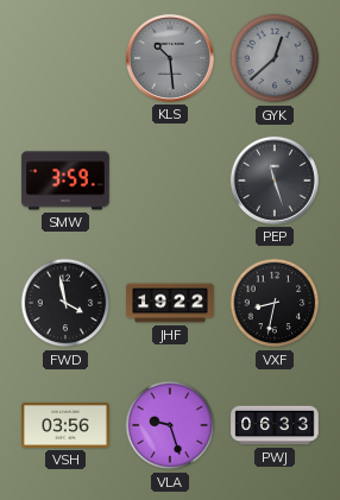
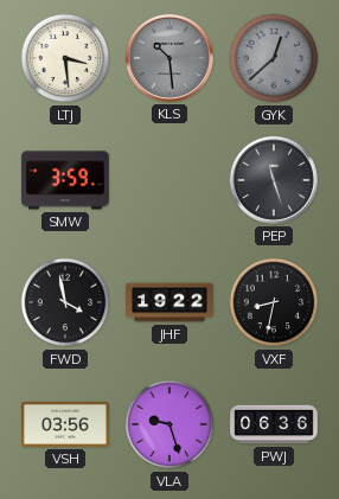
LTJ: none -> 3:29 (65, 58)
PWJ: 06:33 -> 06:36 (274, 424)
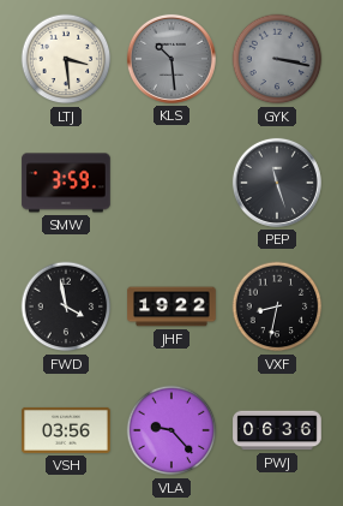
GYK: 12:38 -> 3:17 (277, 59)
VLA: 9:27 -> 9:23 (171, 430)
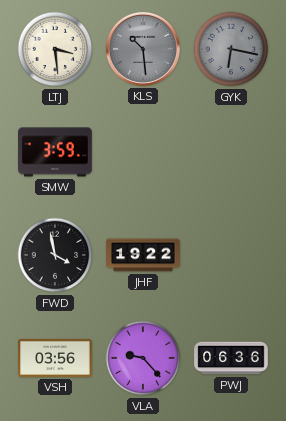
GYK: 3:17 -> 6:17 (231, 49)
PEP: 11:27 -> none (277, 183)
VXF: 8:32 -> none (277, 306)
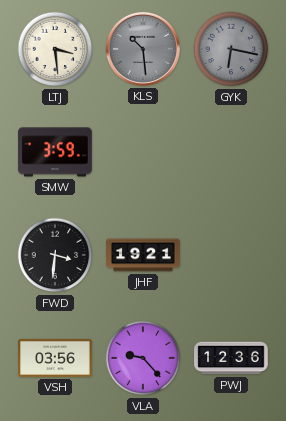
FWD: 3:58 -> 3:31 (55, 255)
JHF: 19:22 -> 19:21 (143, 255)
PWJ: 06:36 -> 12:36 (231, 358)
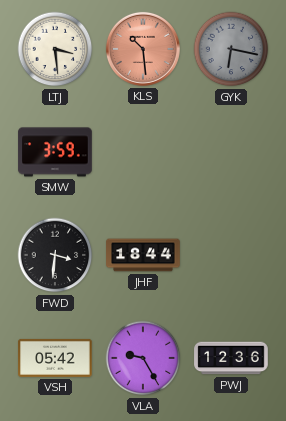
KLS dial: grey -> salmon (143, 49)
JHF: 19:21 -> 18:44 (143, 255)
VSH: 03:56 -> 05:42 (55, 358)
VLA: 9:23 -> 9:25 (143, 358)
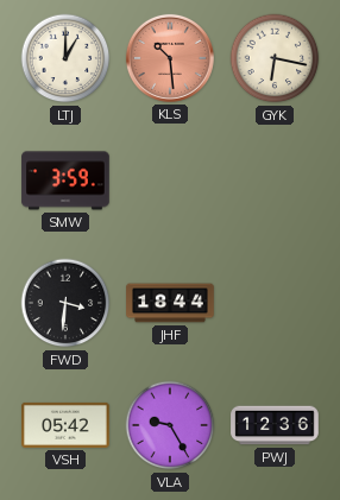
LTJ: 3:29 -> 1:00 (65, 58)
GYK dial: grey -> cream (275, 58)
